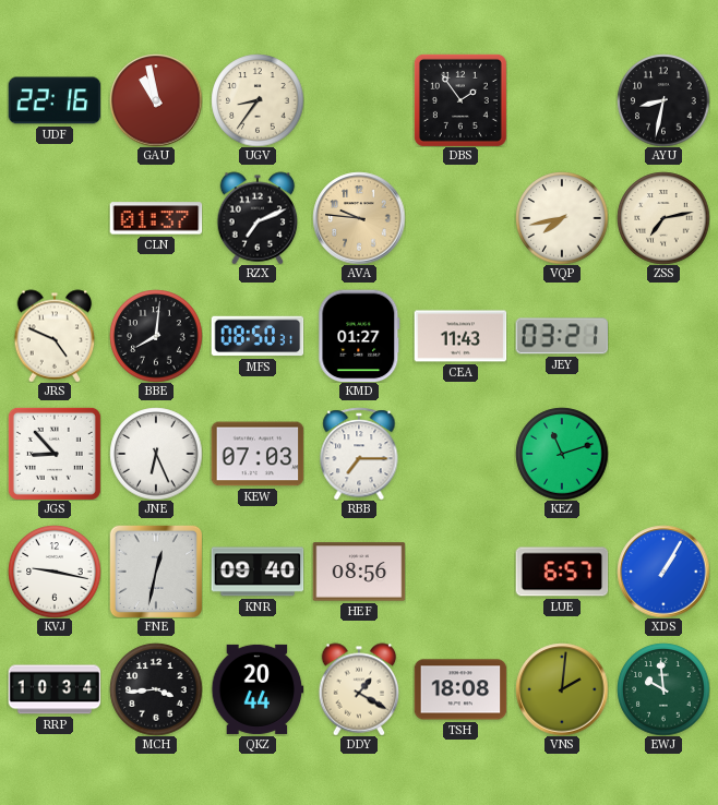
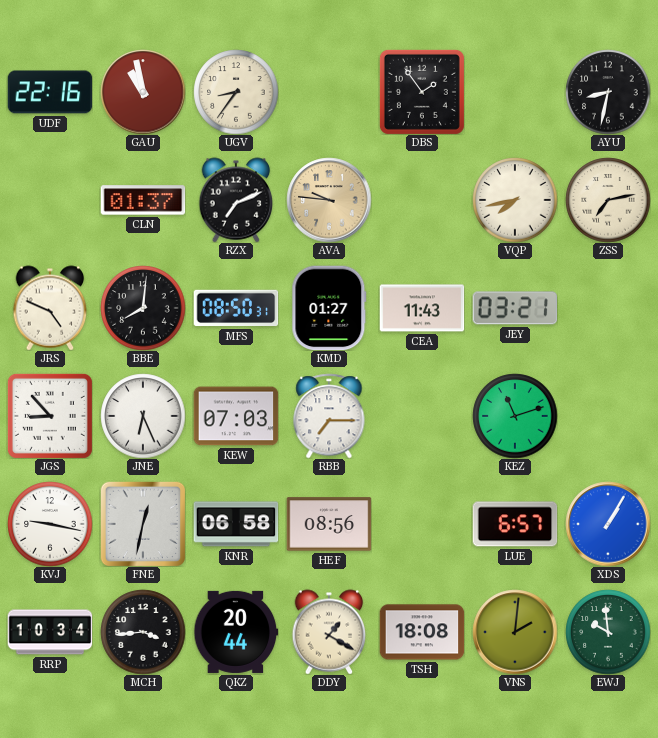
KNR: 09:40 -> 06:58 (236, 524)
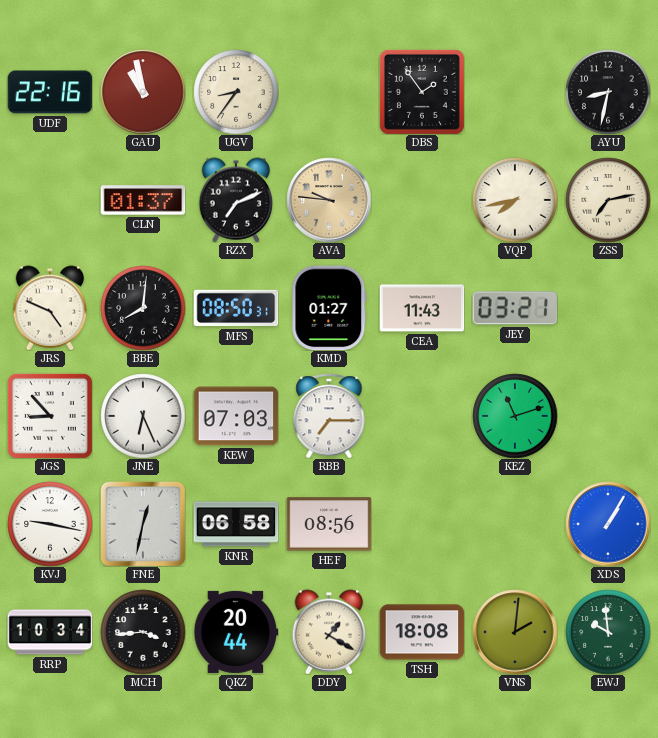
LUE: 6:57 -> none (515, 524)
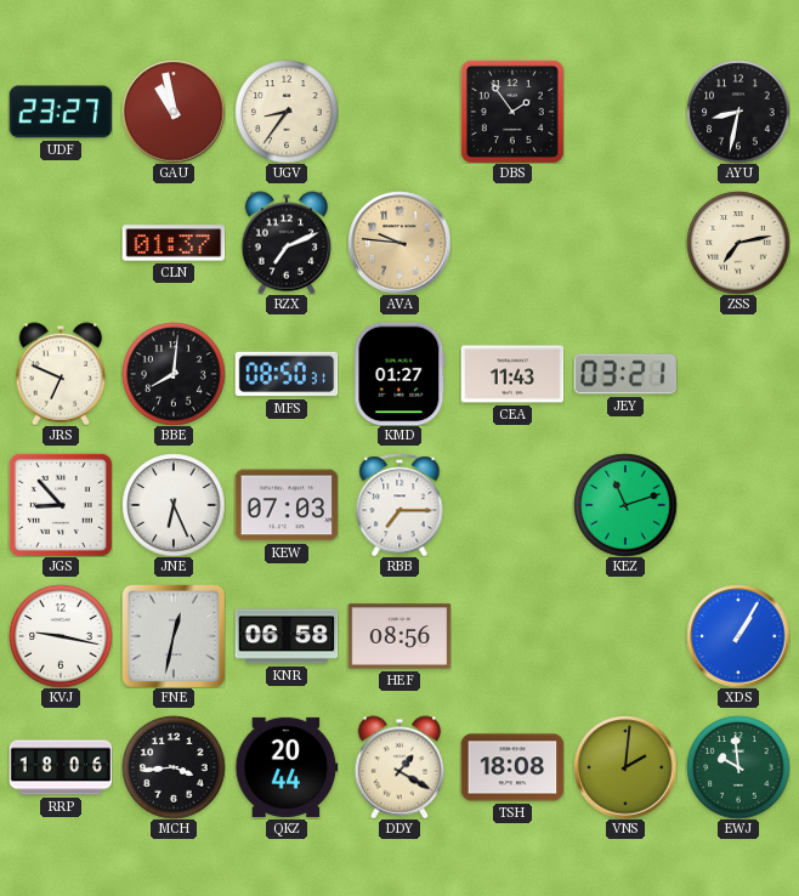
UDF: 22:16 -> 23:27 (61, 112)
VQP: 7:43 -> none (515, 200)
JRS: 4:49 -> 6:49 (61, 374)
RRP: 10:34 -> 18:06 (61, 767)
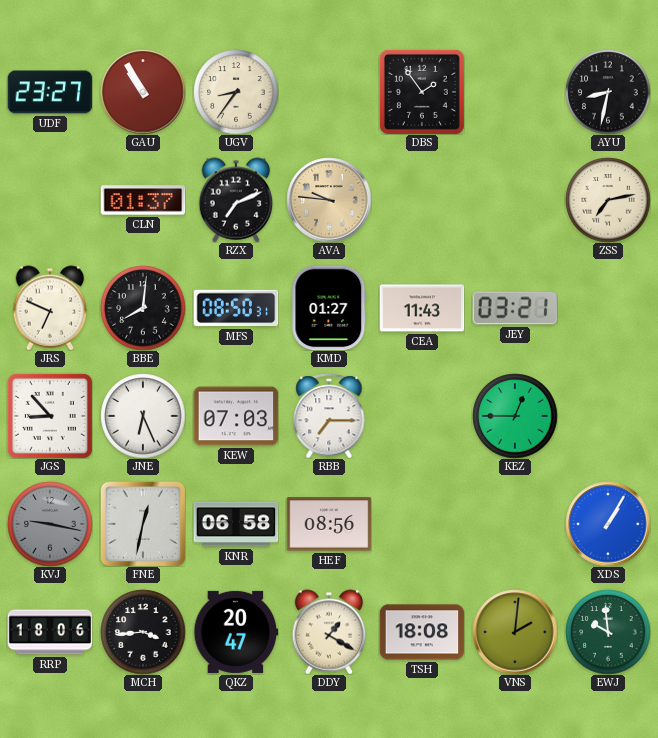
GAU: 10:58 -> 10:55 (143, 92)
KEZ: 11:12 -> 12:45 (515, 416)
KVJ dial: white -> grey (50, 524)
QKZ: 20:44 -> 20:47 (236, 632)
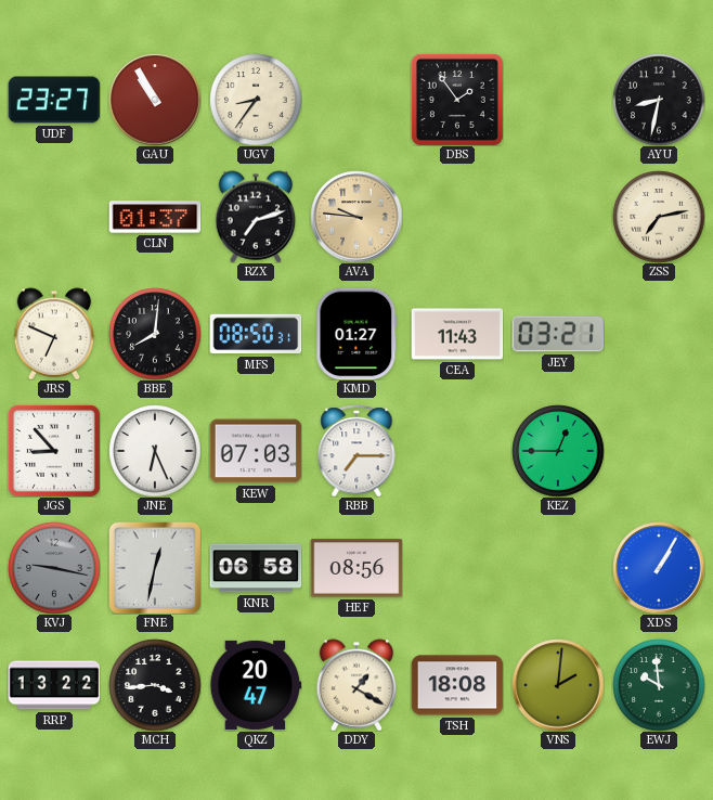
RZX: 7:11 -> 7:12 (256, 217)
RRP: 18:06 -> 13:22 (54, 685)
